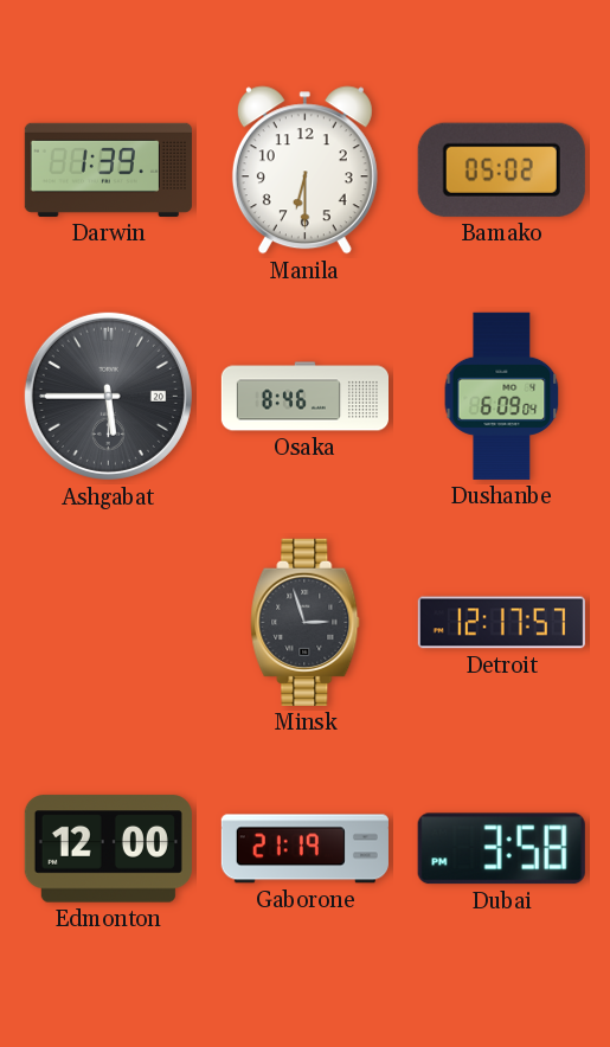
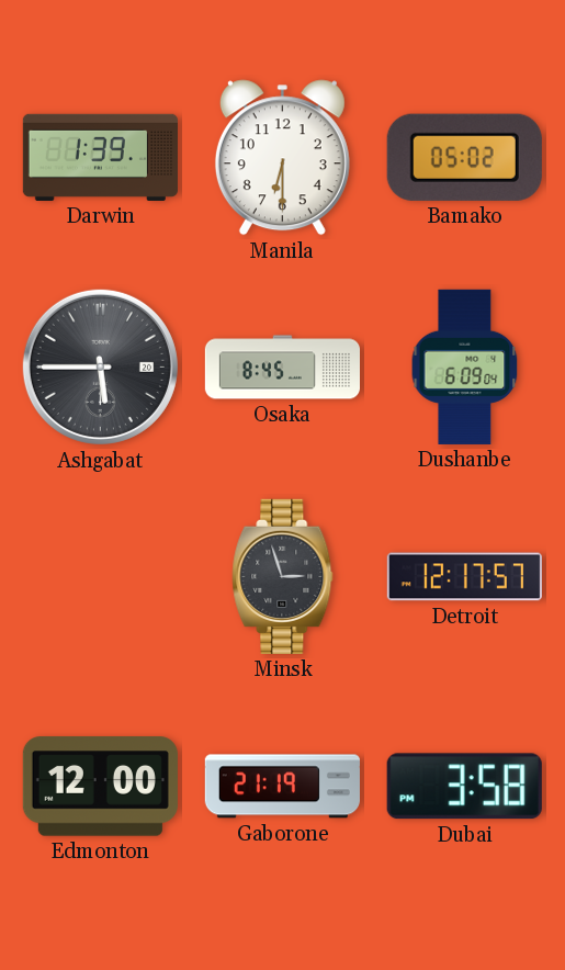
Osaka: 8:46 -> 8:45 (282, 368)
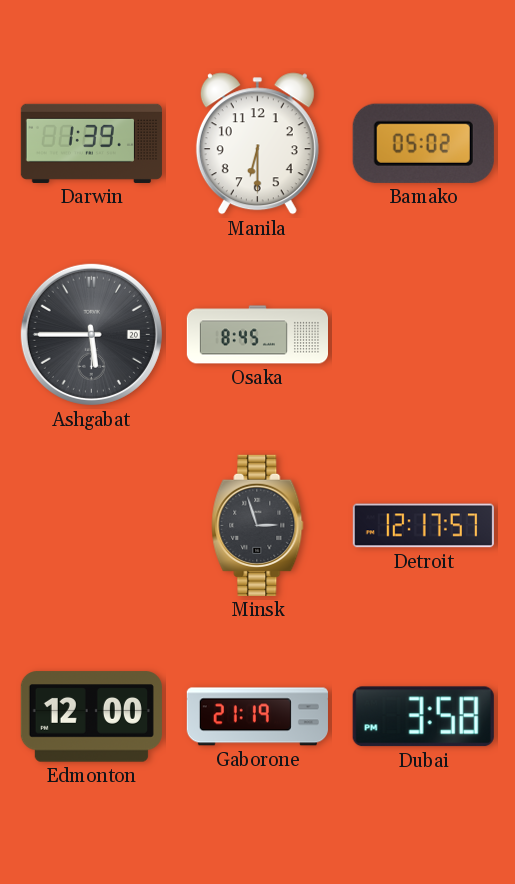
Dushanbe: 6:09 -> none (465, 366)
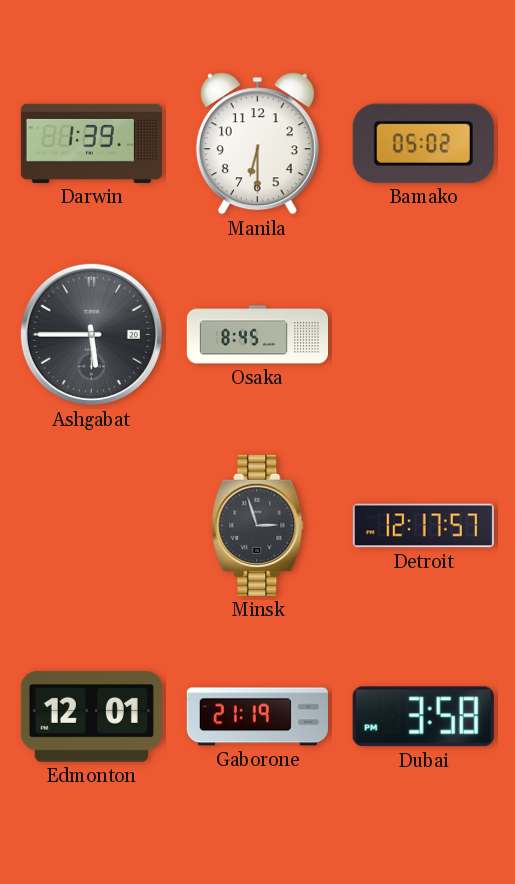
Edmonton: 12:00 -> 12:01 (91, 717)
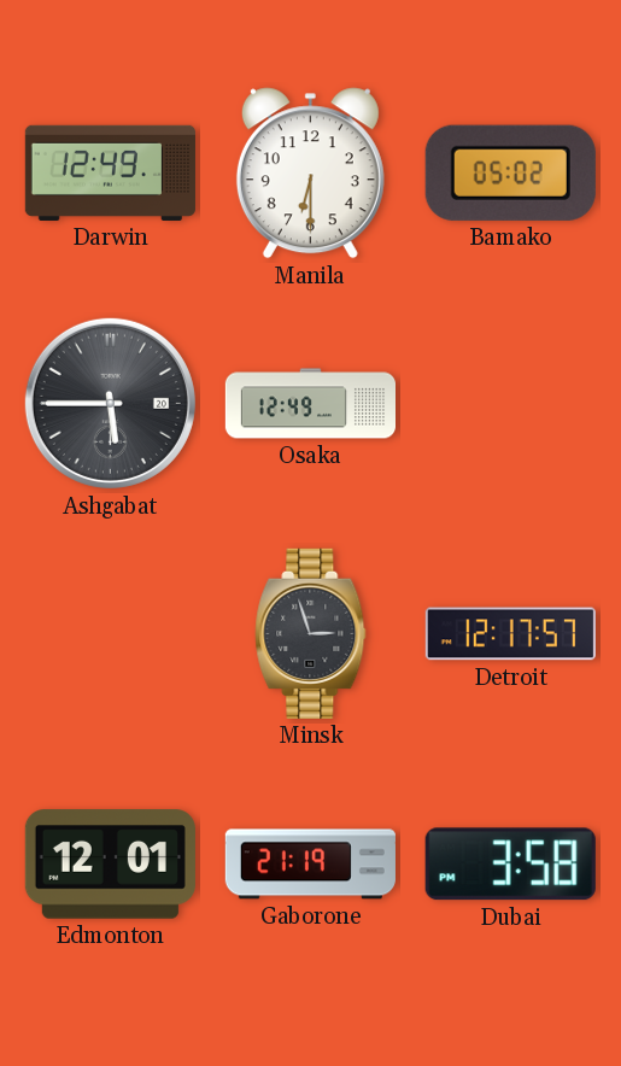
Darwin: 1:39 -> 12:49 (110, 172)
Osaka: 8:45 -> 12:49 (310, 404)
